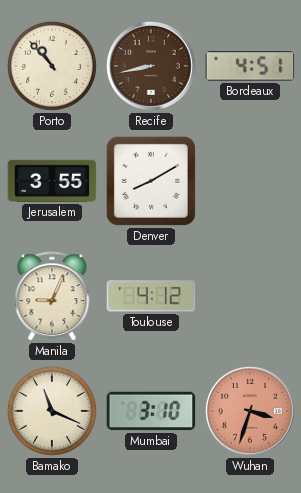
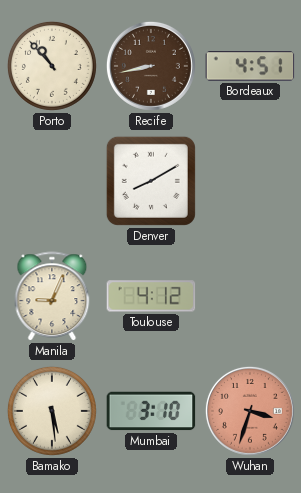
Jerusalem: 3:55 -> none (52, 181)
Bamako: 11:19 -> 5:29 (52, 411)
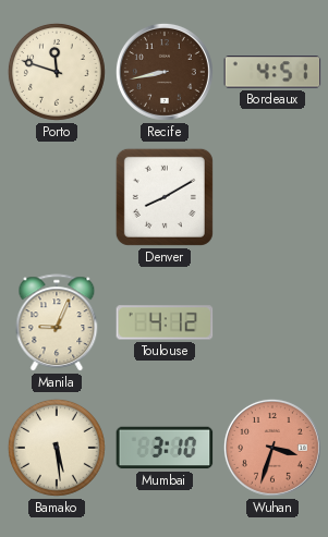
Porto: 10:53 -> 11:48 (57, 72)
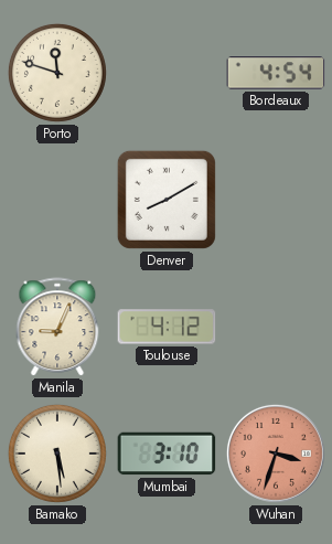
Recife: 8:43 -> none (165, 72)
Bordeaux: 4:51 -> 4:54 (276, 73)
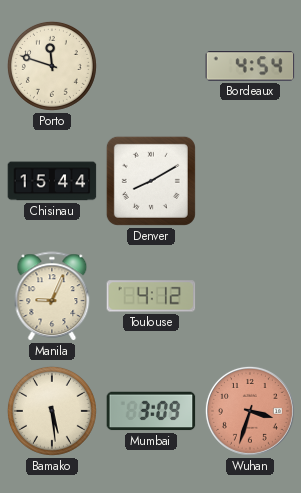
Chisinau: none -> 15:44 (52, 181)
Mumbai: 3:10 -> 3:09 (151, 411)
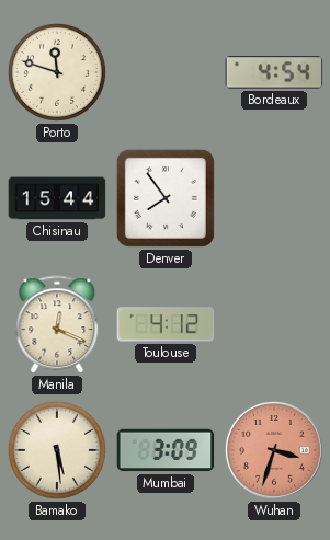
Denver: 8:10 -> 7:54 (166, 198)
Manila: 9:04 -> 12:19 (57, 325)
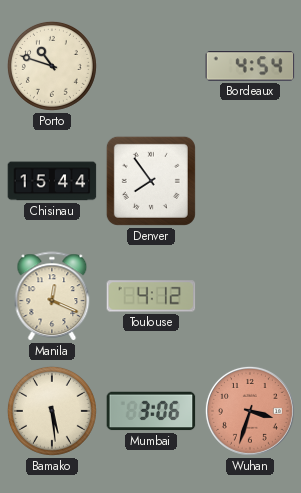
Porto: 11:48 -> 10:48 (52, 66)
Mumbai: 3:09 -> 3:06 (151, 411)
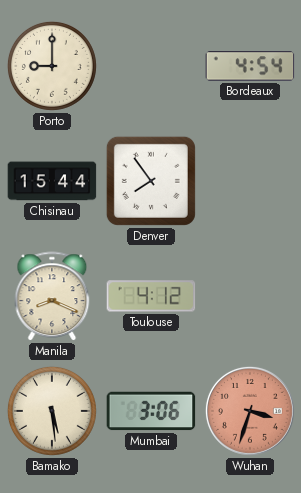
Porto: 10:48 -> 9:00 (52, 66)
Manila: 12:19 -> 8:19 (52, 297)
